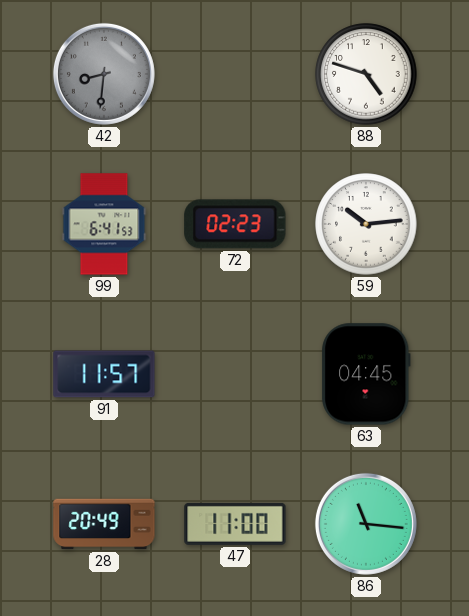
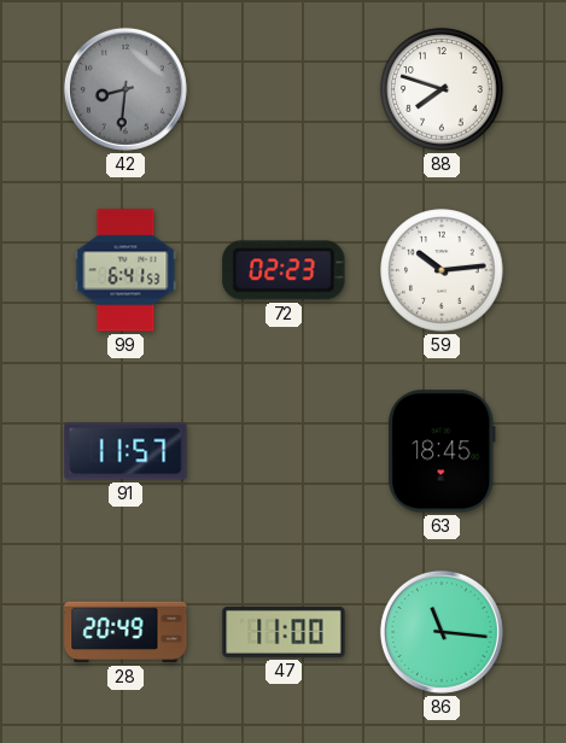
88: 4:48 -> 7:48 (442, 89)
63: 04:45 -> 18:45 (442, 451)
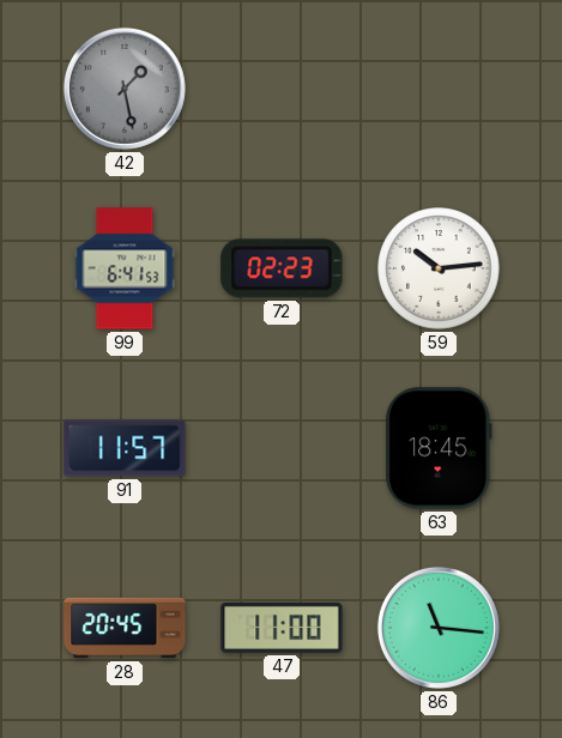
42: 8:31 -> 1:28 (125, 89)
88: 7:48 -> none (442, 89)
28: 20:49 -> 20:45 (125, 628)
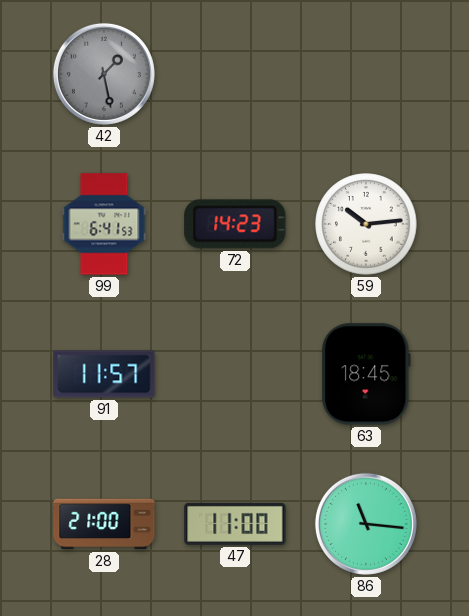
72: 02:23 -> 14:23 (235, 224)
28: 20:45 -> 21:00 (104, 524)
